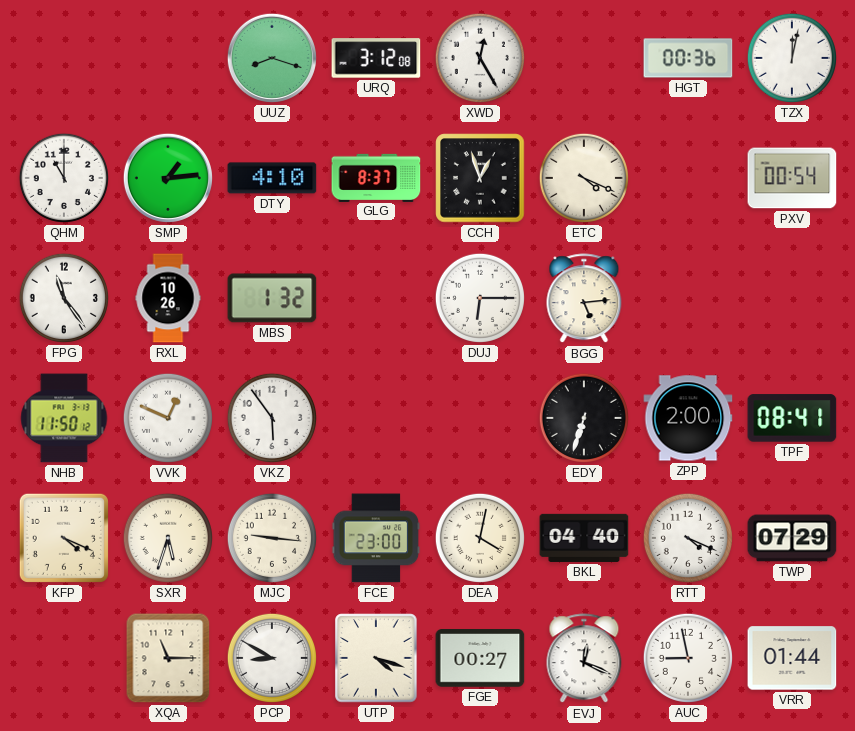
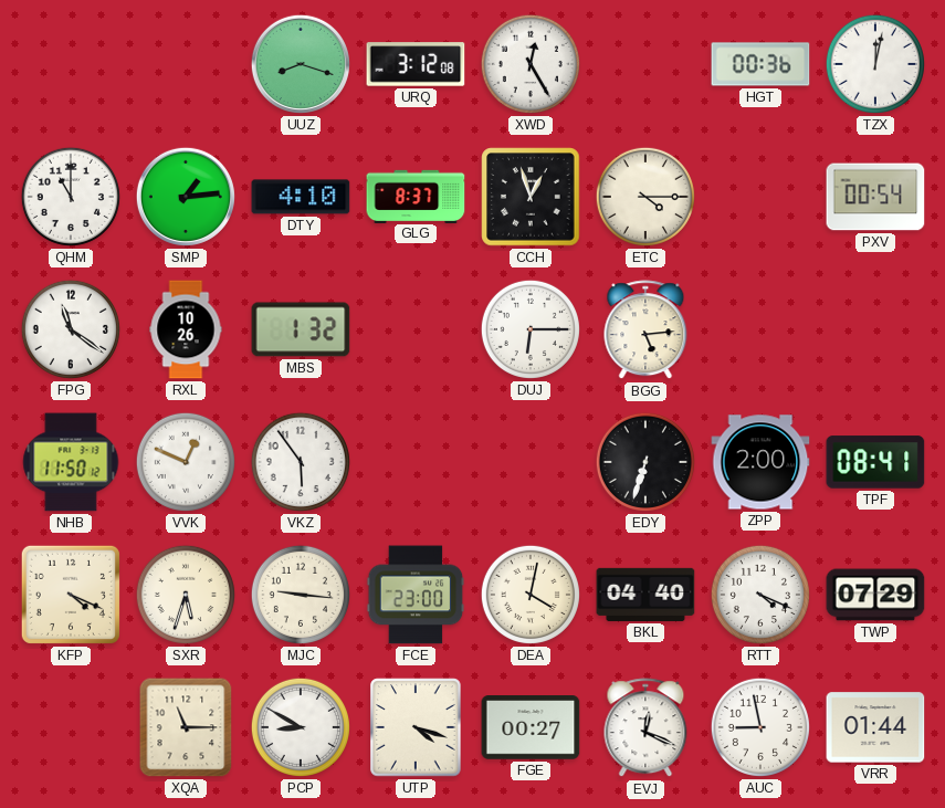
ETC: 4:19 -> 4:15 (645, 197)
FPG: 11:24 -> 11:21 (71, 329)
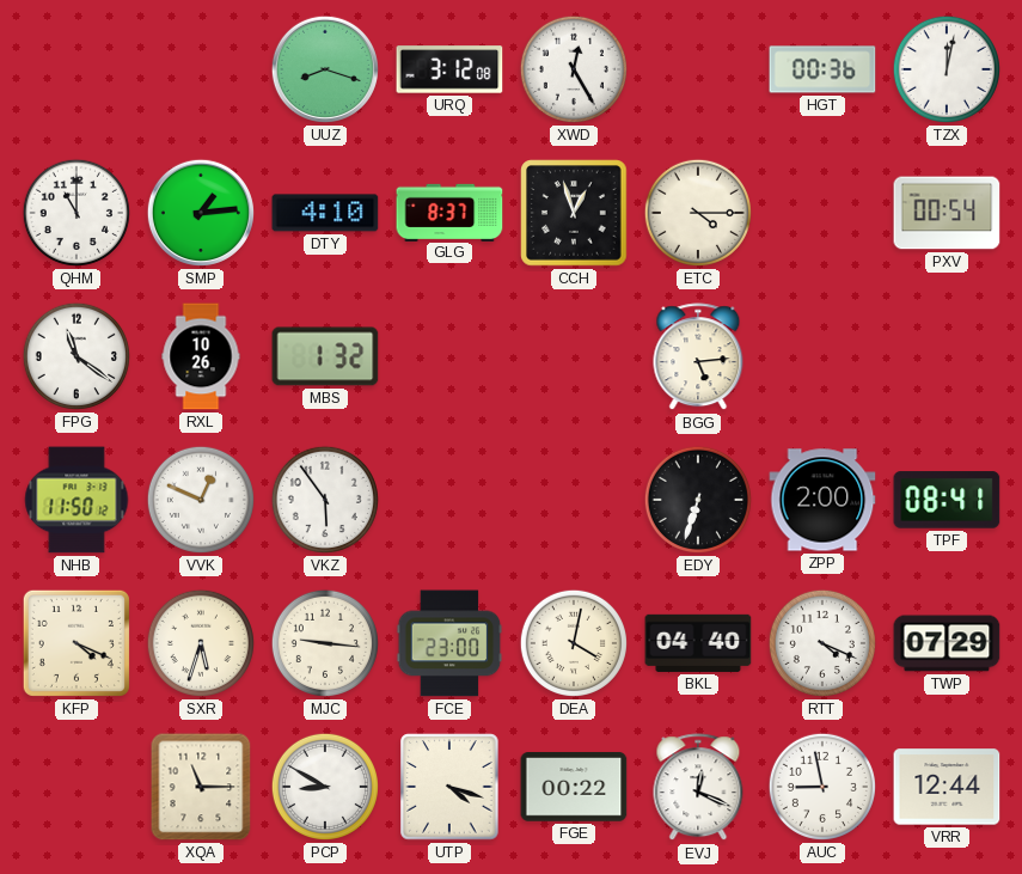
DUJ: 6:15 -> none (531, 329)
FGE: 00:27 -> 00:22 (574, 787)
VRR: 01:44 -> 12:44 (947, 787)
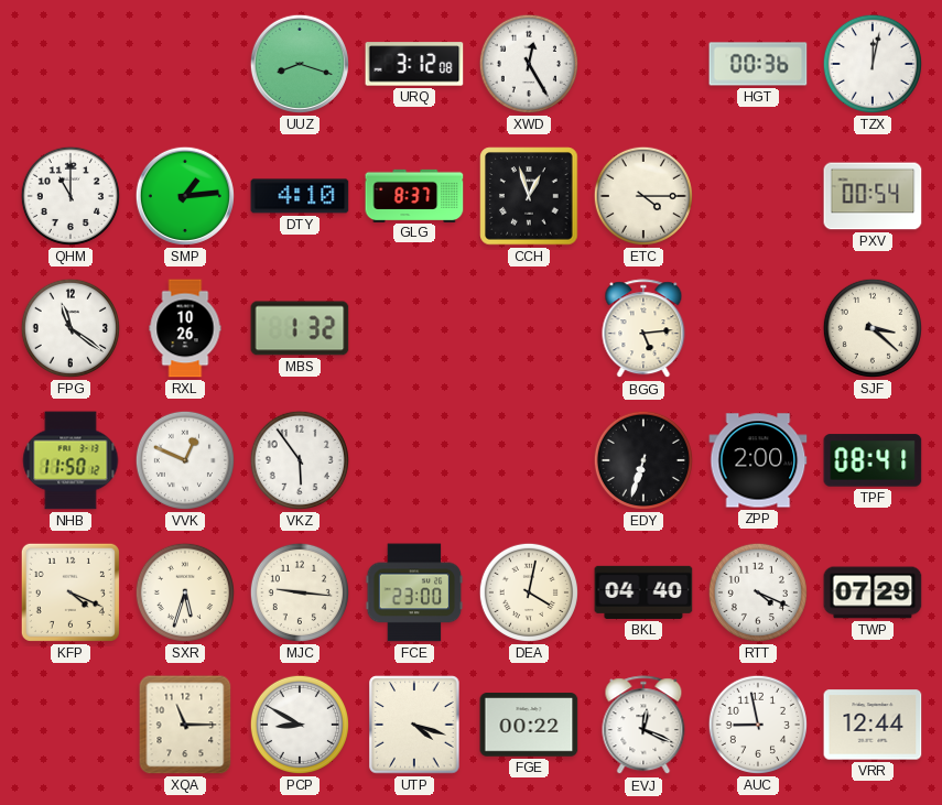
SJF: none -> 3:22 (873, 328)
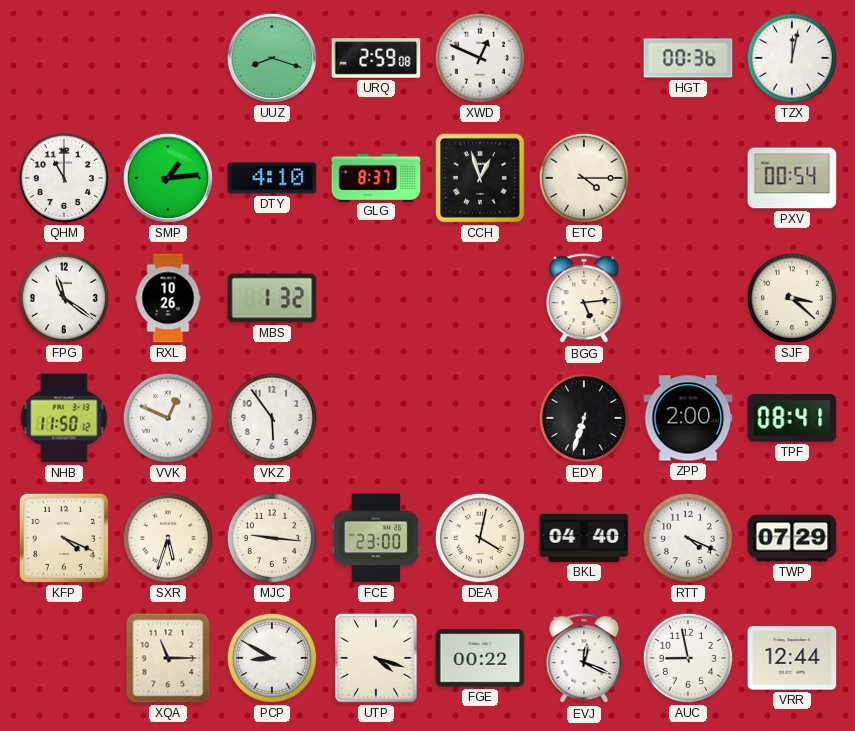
URQ: 3:12 -> 2:59 (376, 58)
XWD: 12:25 -> 12:49 (480, 58)
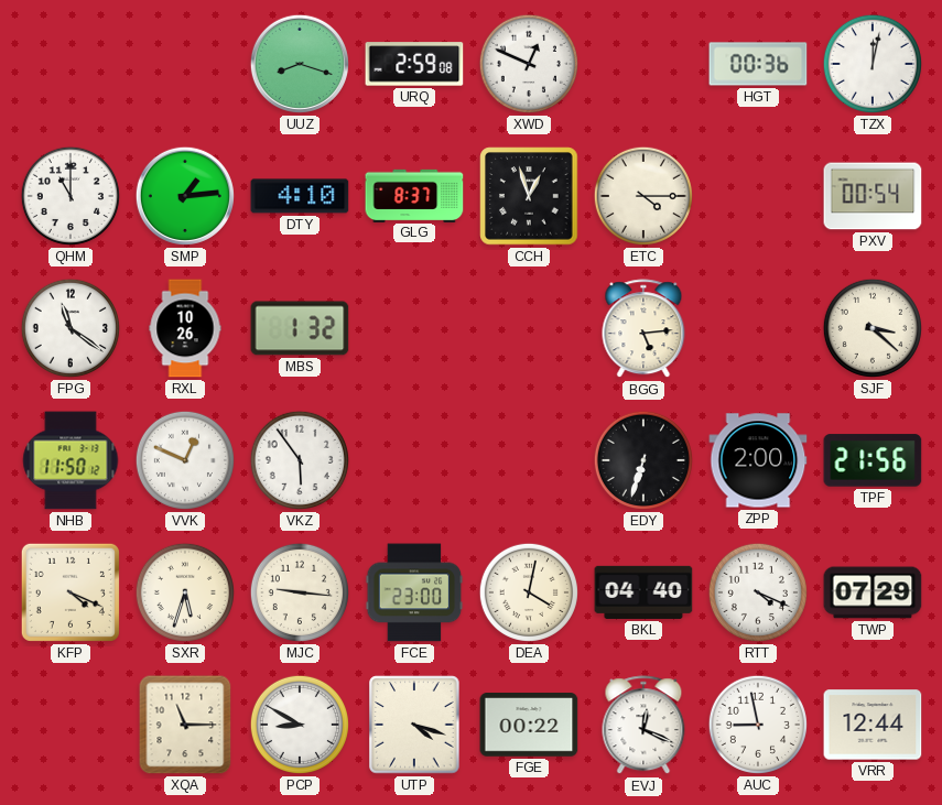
TPF: 08:41 -> 21:56 (873, 460)
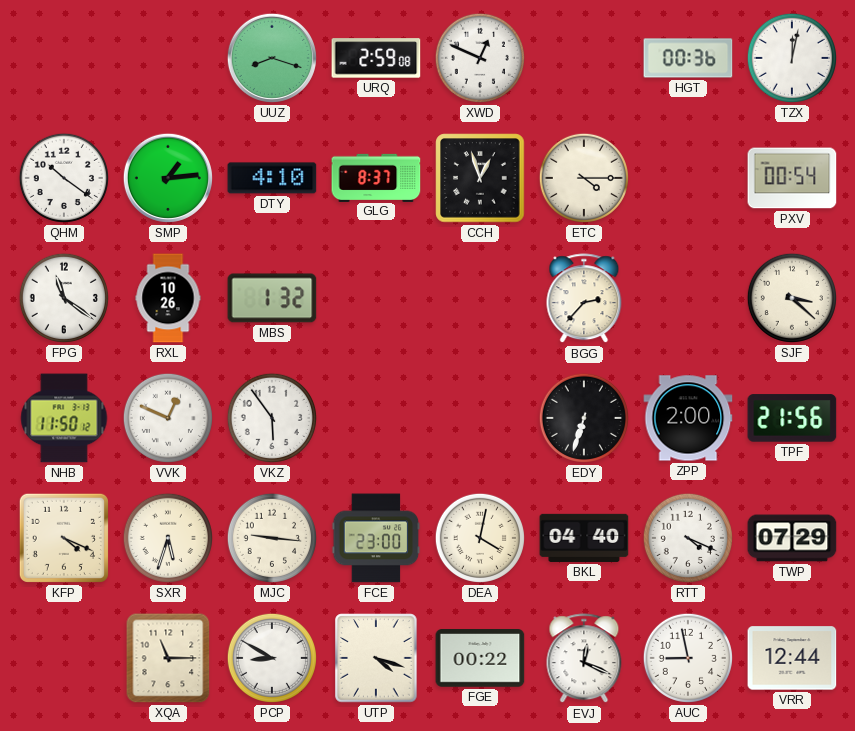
QHM: 11:00 -> 10:21 (64, 178)
BGG: 5:14 -> 2:37 (584, 299)
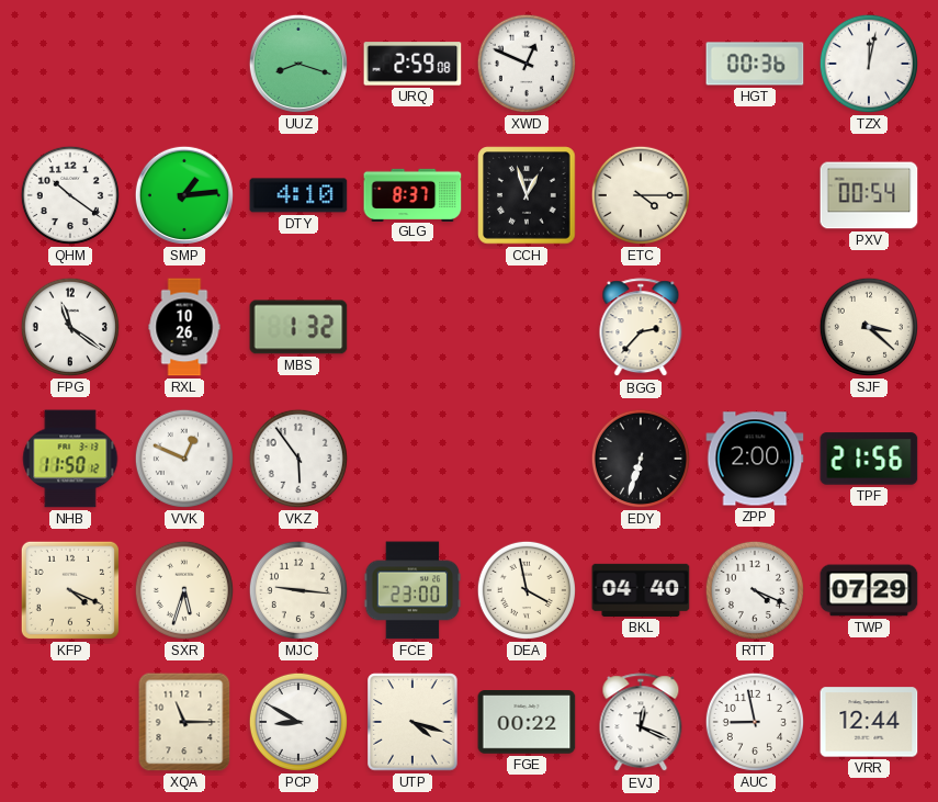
DEA: 4:02 -> 3:58 (527, 590)
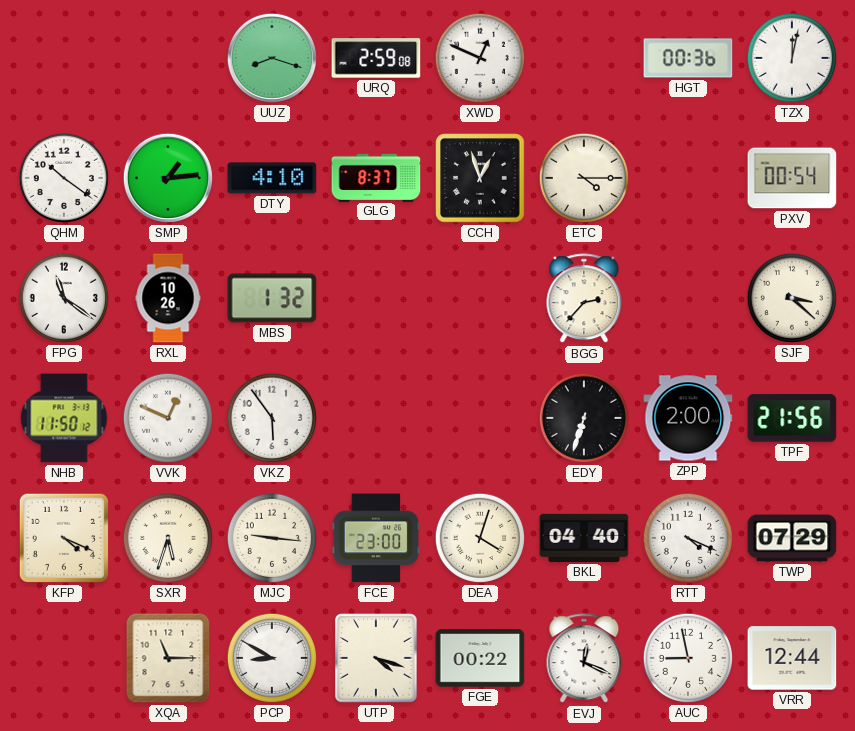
DEA: 3:58 -> 4:03 (480, 538)
